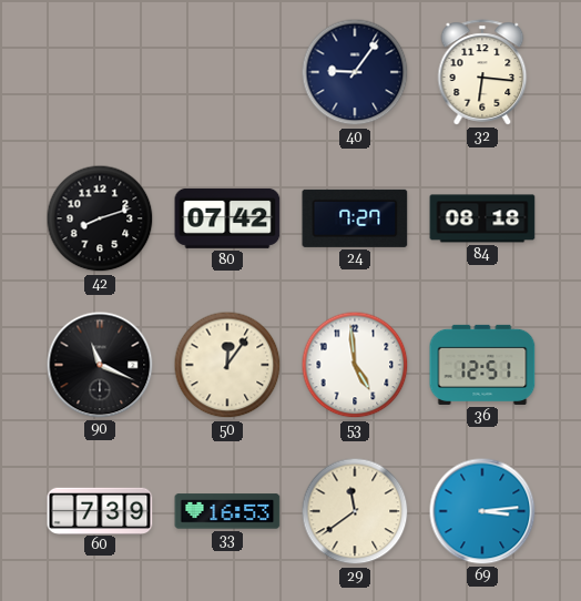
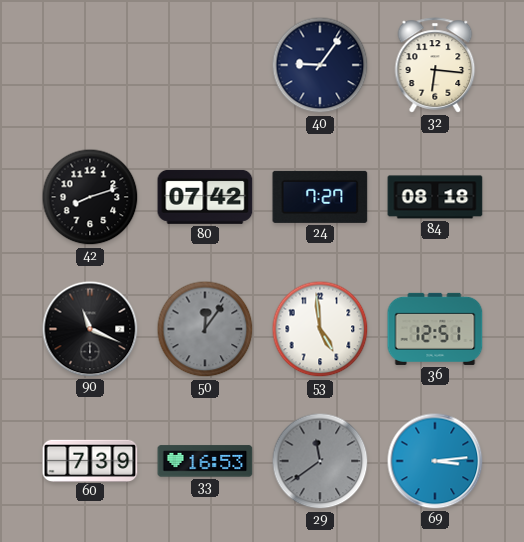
50 dial: cream -> grey (205, 329)
29 dial: cream -> grey (320, 461)
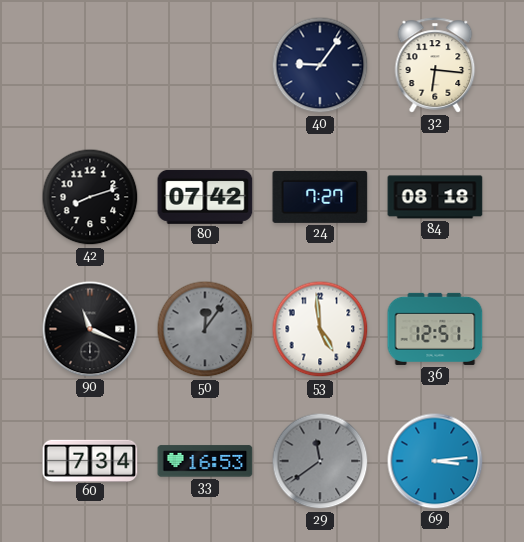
60: 7:39 -> 7:34 (90, 460)
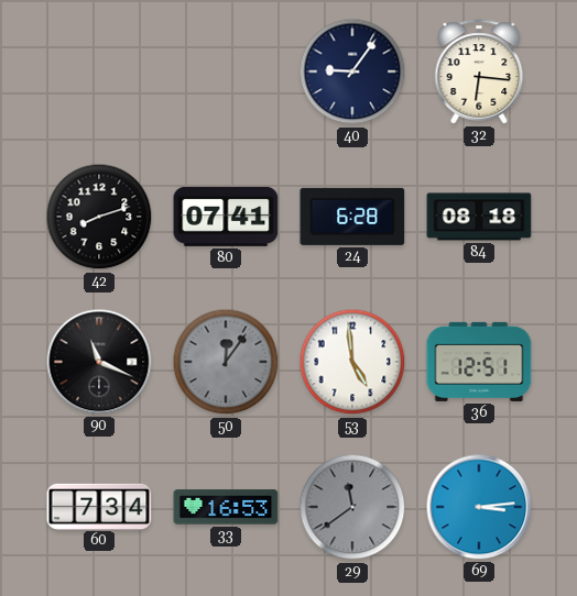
80: 07:42 -> 07:41 (226, 217)
24: 7:27 -> 6:28 (352, 217)
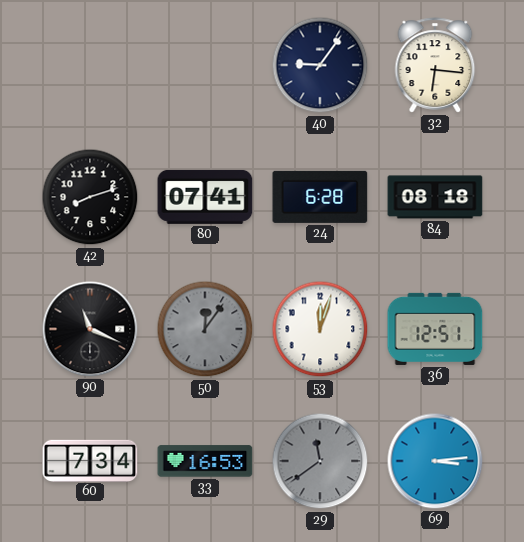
53: 4:59 -> 12:03 (320, 329)
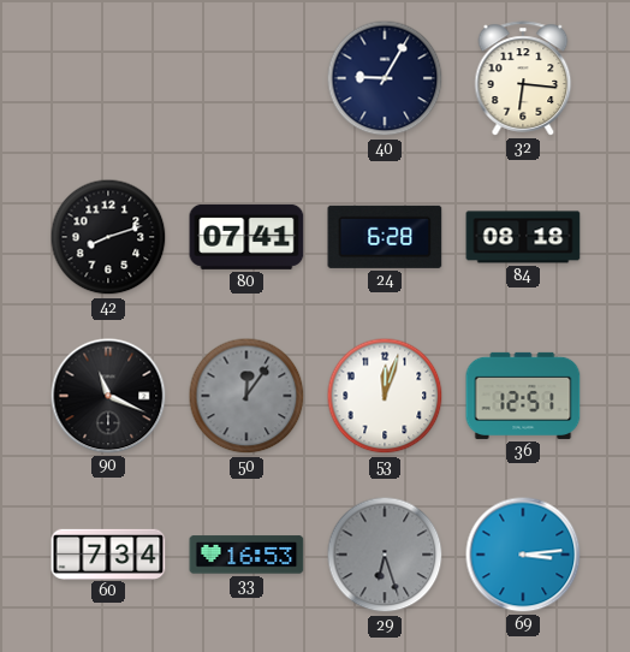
40: 9:06 -> 9:05 (385, 78)
29: 11:39 -> 6:27 (385, 555)
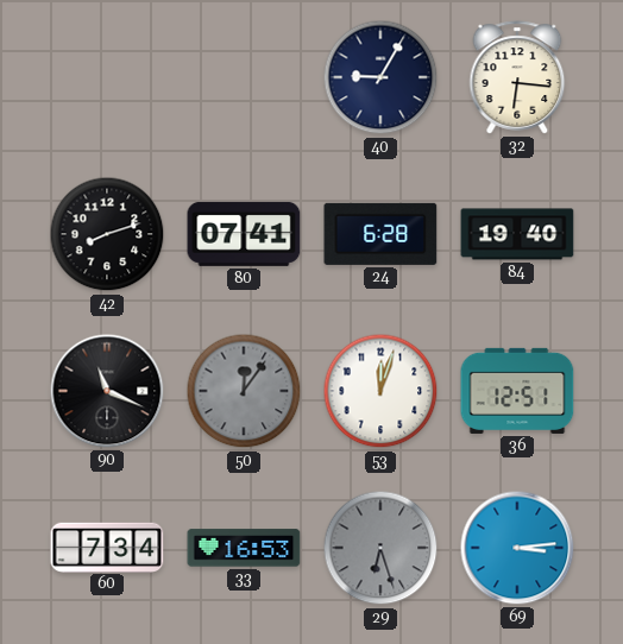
84: 08:18 -> 19:40 (517, 234)
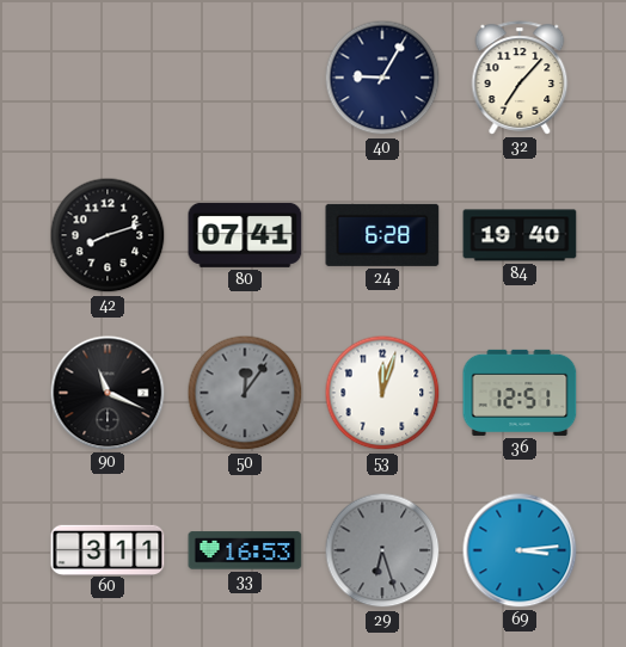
32: 6:16 -> 7:07 (520, 78)
60: 7:34 -> 3:11 (108, 549)
